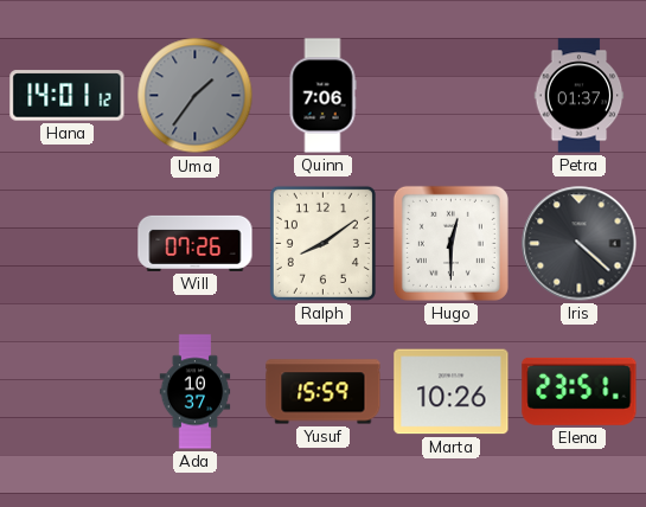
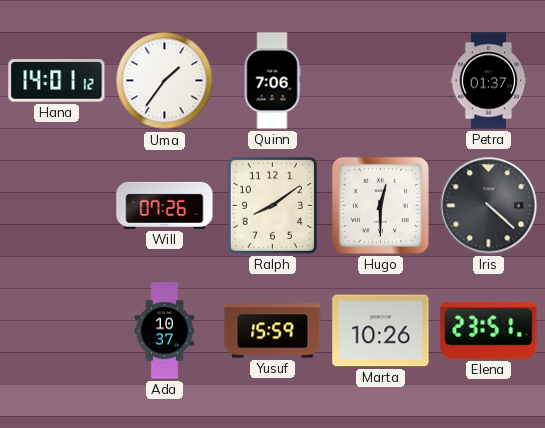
Uma dial: grey -> white (165, 81)
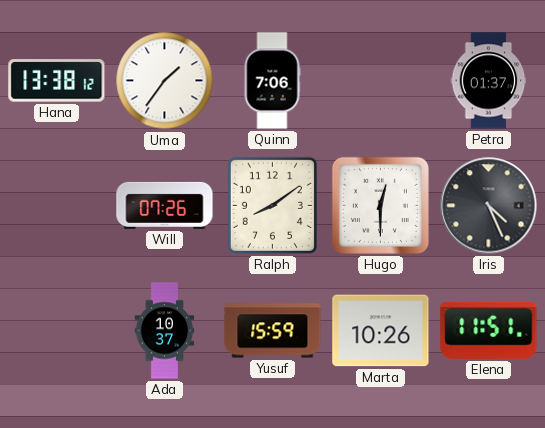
Hana: 14:01 -> 13:38 (57, 81)
Iris: 4:22 -> 4:26 (489, 206)
Elena: 23:51 -> 11:51 (489, 330)
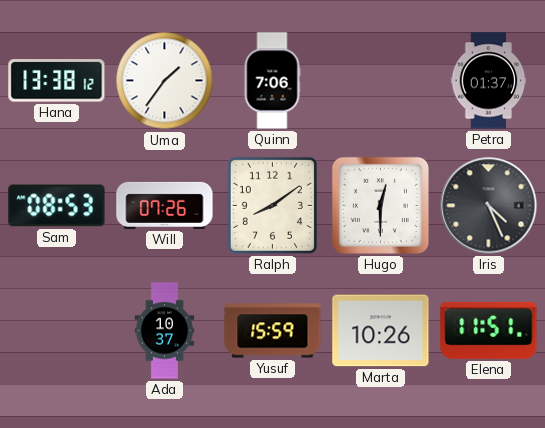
Sam: none -> 08:53 (57, 206)
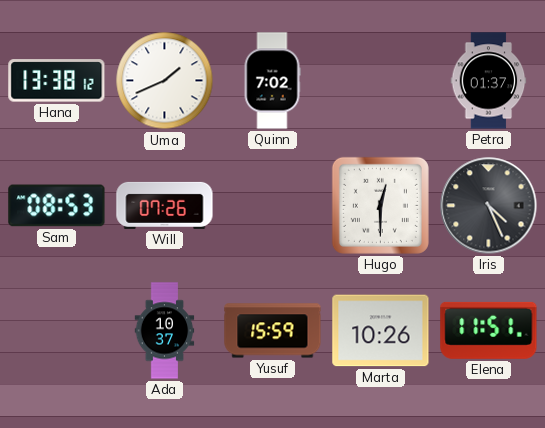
Uma: 1:36 -> 1:41 (165, 81)
Quinn: 7:06 -> 7:02 (272, 81)
Ralph: 8:09 -> none (272, 205)
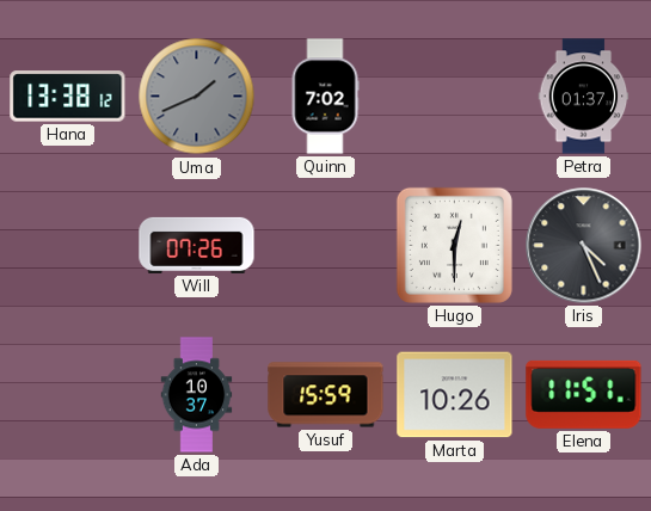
Uma dial: white -> grey (197, 97)
Sam: 08:53 -> none (57, 206)
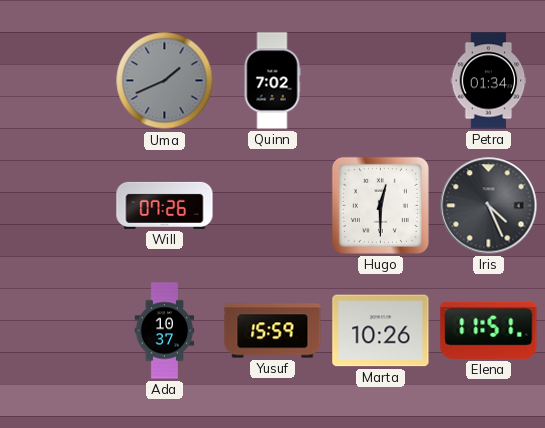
Hana: 13:38 -> none (68, 97)
Petra: 01:37 -> 01:34 (489, 81)
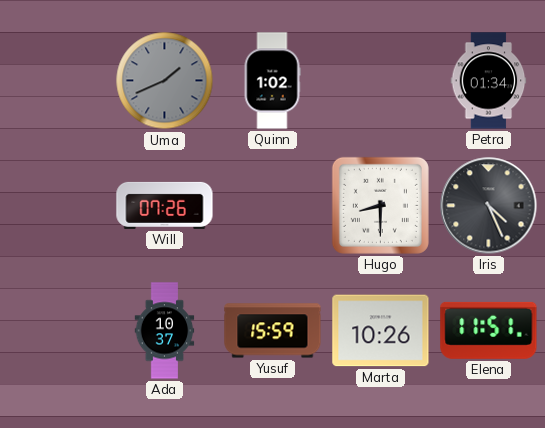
Quinn: 7:02 -> 1:02 (272, 81)
Hugo: 12:30 -> 8:30 (380, 205)
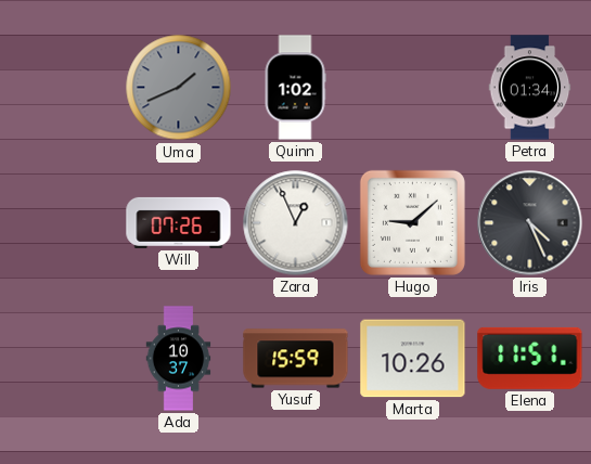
Zara: none -> 12:56 (296, 223)
Hugo: 8:30 -> 9:08 (412, 222)
